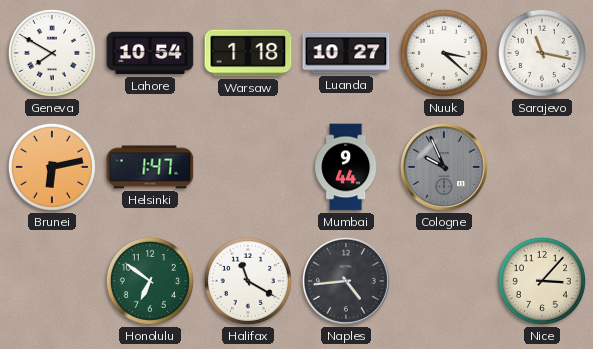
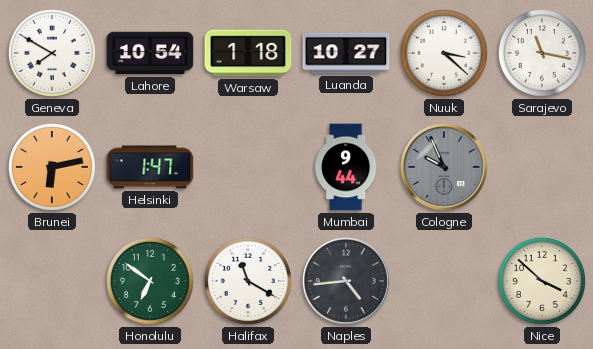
Nice: 3:07 -> 3:52 (542, 281)
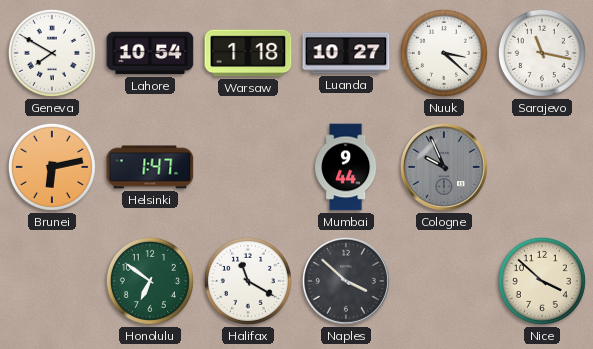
Naples: 4:44 -> 3:52 (346, 281)
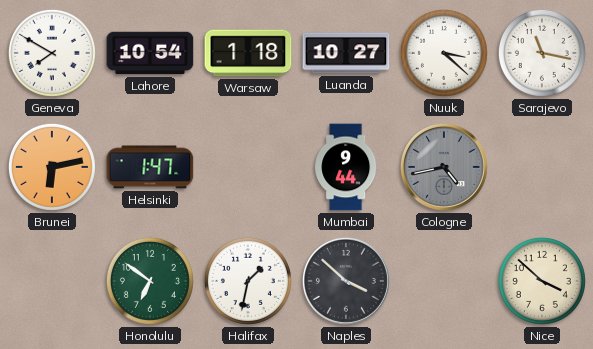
Cologne: 9:56 -> 4:43 (444, 167)
Halifax: 11:20 -> 1:32 (248, 281)
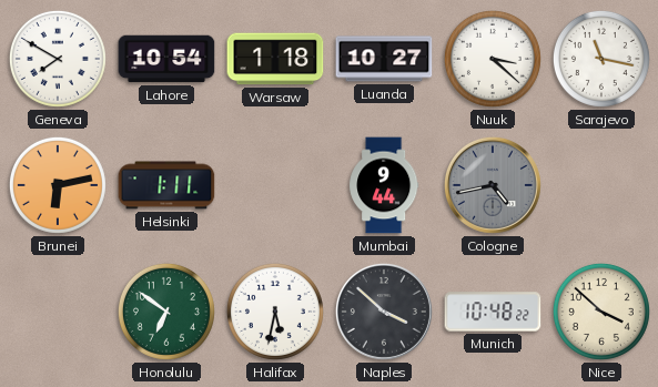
Helsinki: 1:47 -> 1:11 (166, 185)
Halifax: 1:32 -> 5:32 (275, 312)
Munich: none -> 10:48 (493, 312)
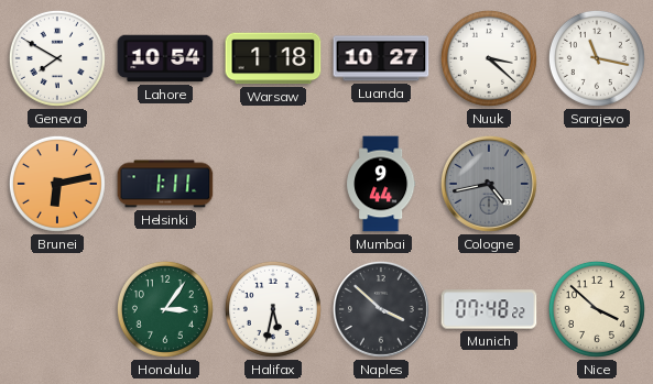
Honolulu: 6:51 -> 3:06 (165, 309)
Munich: 10:48 -> 07:48 (489, 309)
